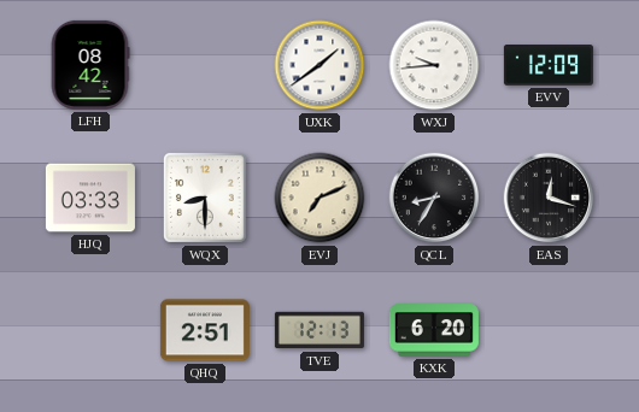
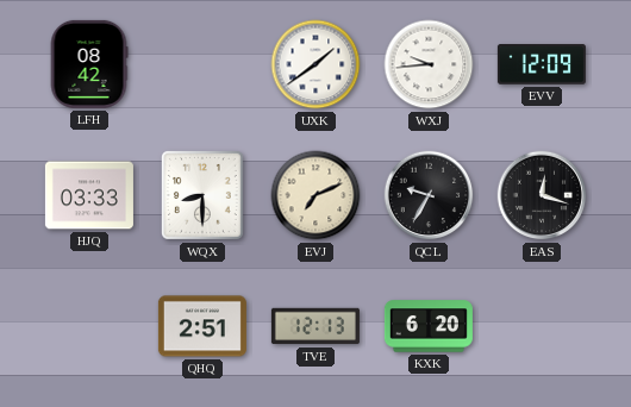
QCL: 8:35 -> 9:35 (429, 195)
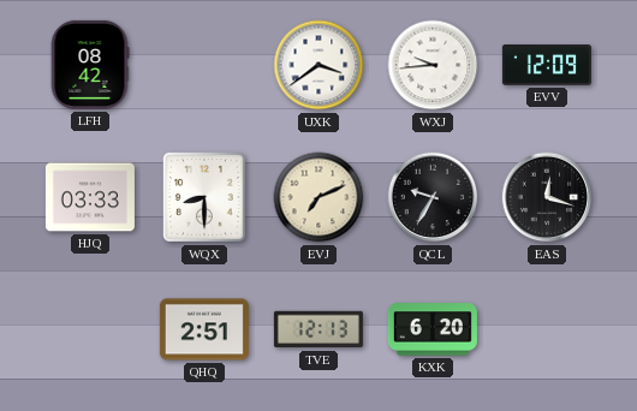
UXK: 1:39 -> 3:39 (318, 65)
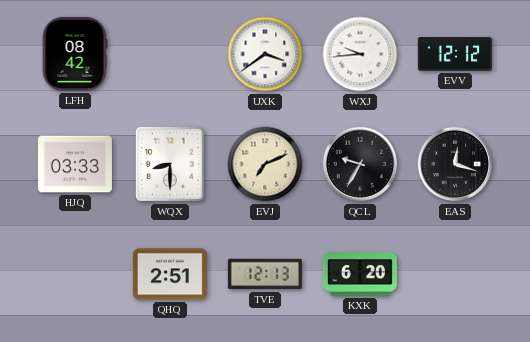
EVV: 12:09 -> 12:12 (455, 54)
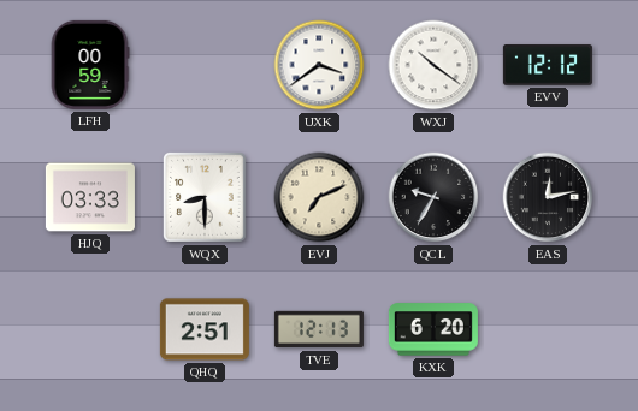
LFH: 08:42 -> 00:59 (90, 65)
WXJ: 9:44 -> 10:21 (433, 65)
EAS: 12:18 -> 12:13 (548, 197)
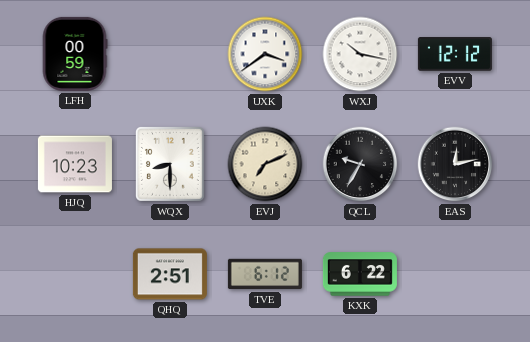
WXJ: 10:21 -> 10:17 (360, 54)
HJQ: 03:33 -> 10:23 (75, 164)
TVE: 12:13 -> 6:12 (265, 274)
KXK: 6:20 -> 6:22 (360, 274)
